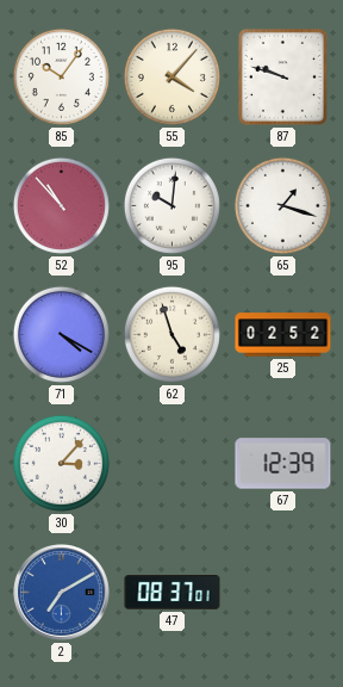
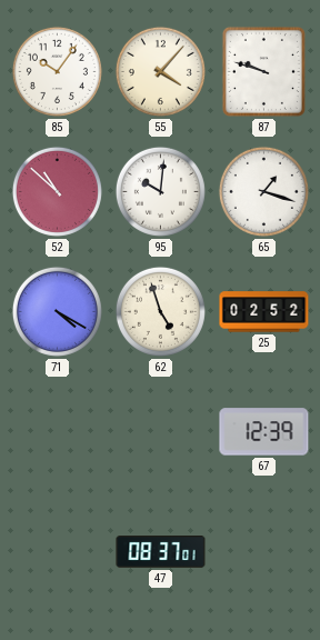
52: 10:53 -> 10:52 (57, 191)
30: 3:07 -> none (61, 463)
2: 7:10 -> none (62, 593)
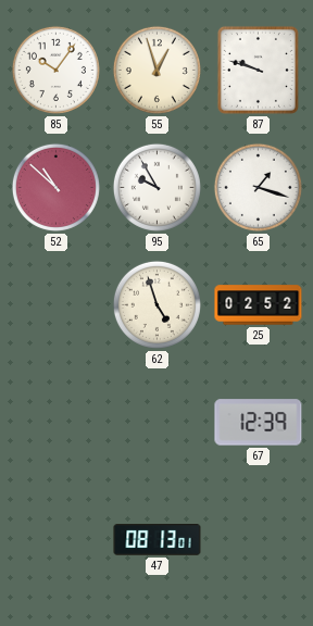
55: 4:07 -> 12:57 (156, 70)
95: 10:01 -> 9:55 (156, 187)
71: 4:20 -> none (57, 311)
47: 08:37 -> 08:13 (158, 540)
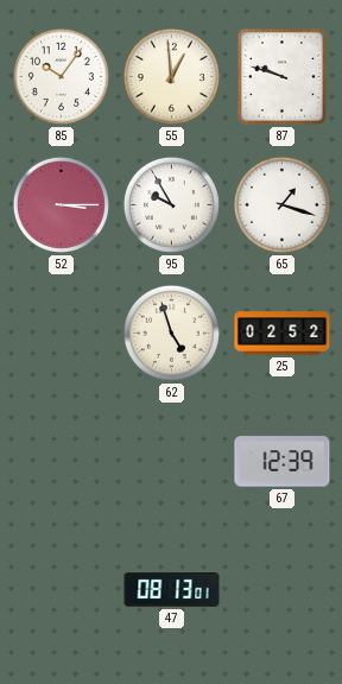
55: 12:57 -> 12:59 (171, 76)
52: 10:52 -> 3:15 (61, 204)
